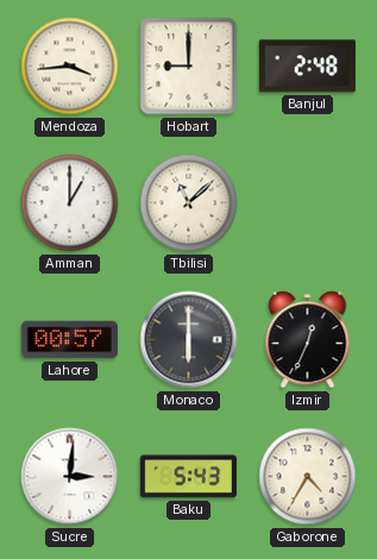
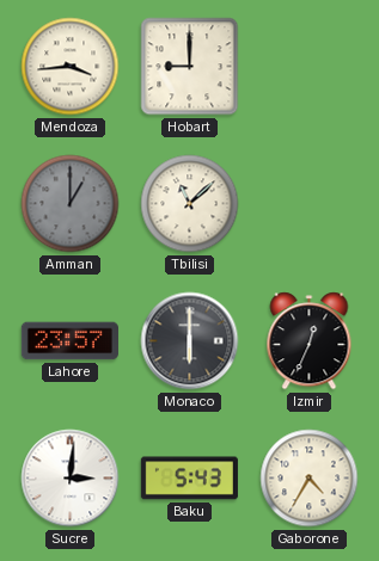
Banjul: 2:48 -> none (307, 67)
Amman dial: white -> grey (71, 204)
Lahore: 00:57 -> 23:57 (69, 341)
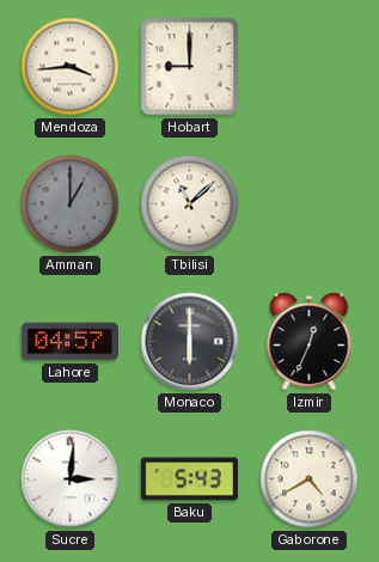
Lahore: 23:57 -> 04:57 (69, 342)
Gaborone: 4:35 -> 4:40 (310, 479)
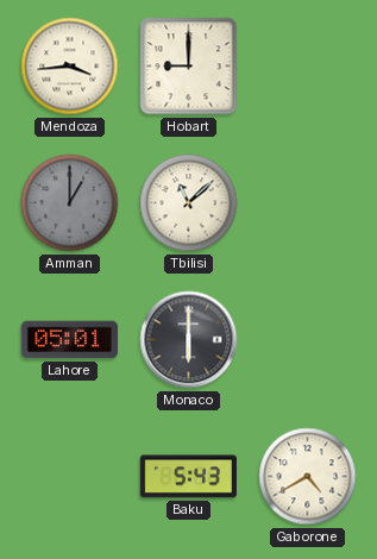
Lahore: 04:57 -> 05:01 (69, 340)
Izmir: 12:34 -> none (310, 342)
Sucre: 3:01 -> none (71, 479)
